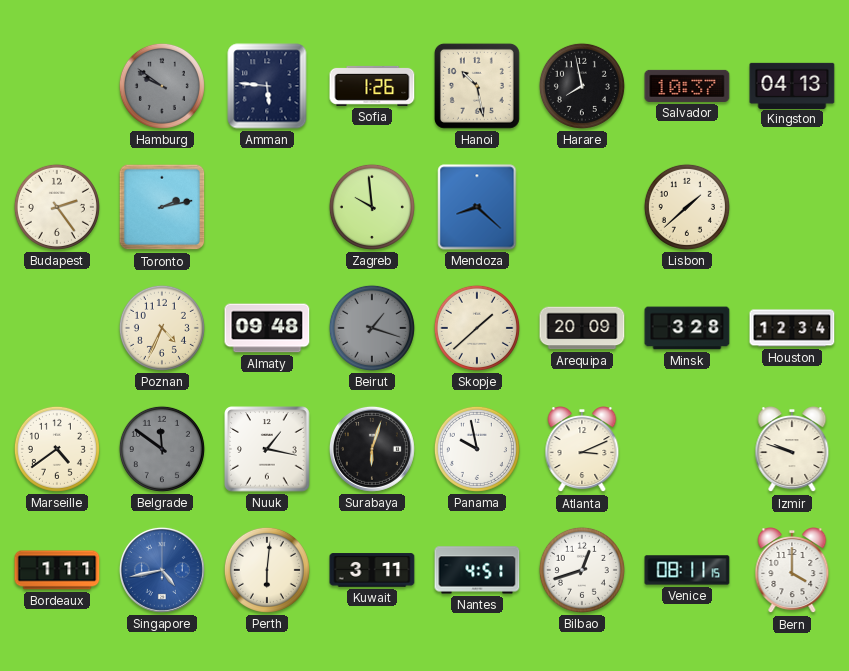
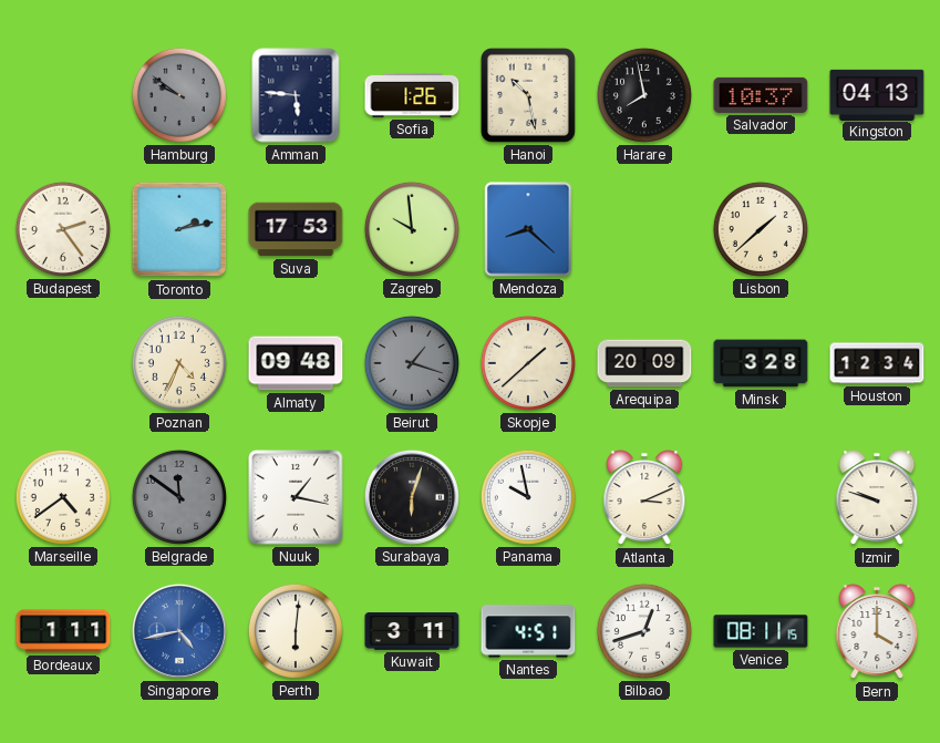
Suva: none -> 17:53 (296, 229)
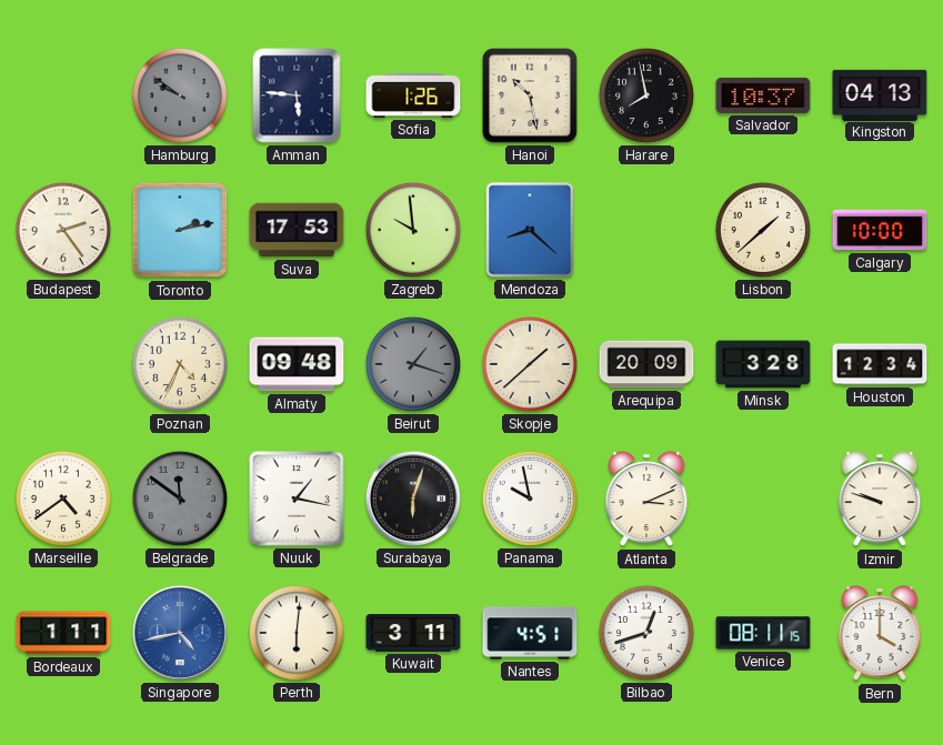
Calgary: none -> 10:00 (880, 230)
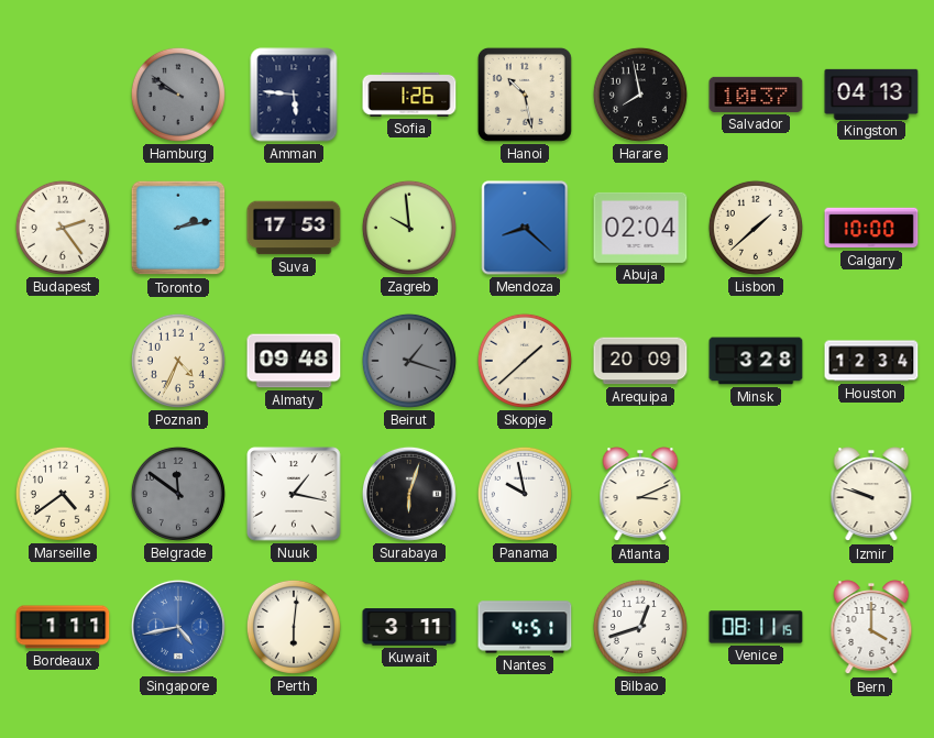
Abuja: none -> 02:04 (640, 228)
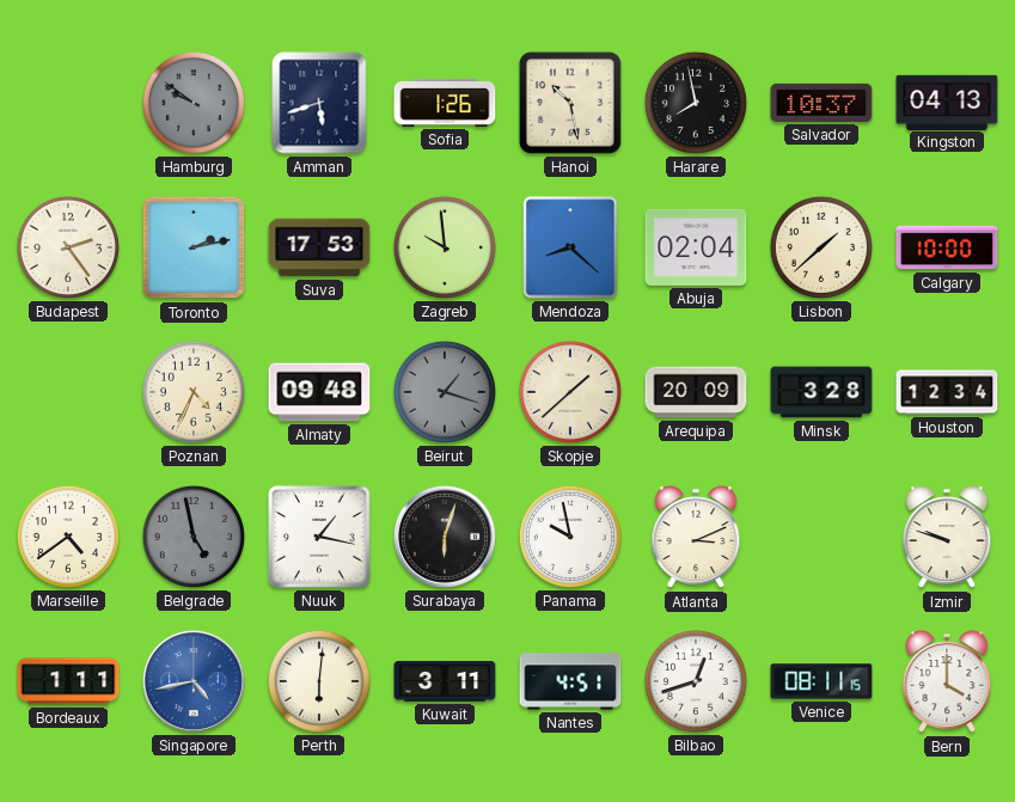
Amman: 5:46 -> 5:42 (319, 103)
Belgrade: 11:51 -> 4:58 (194, 537)
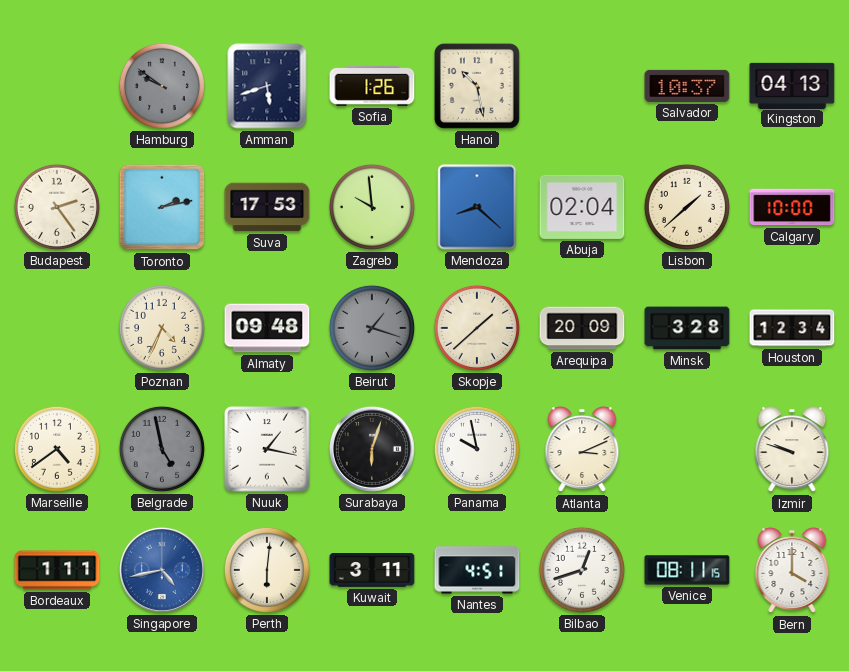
Harare: 7:58 -> none (696, 103)
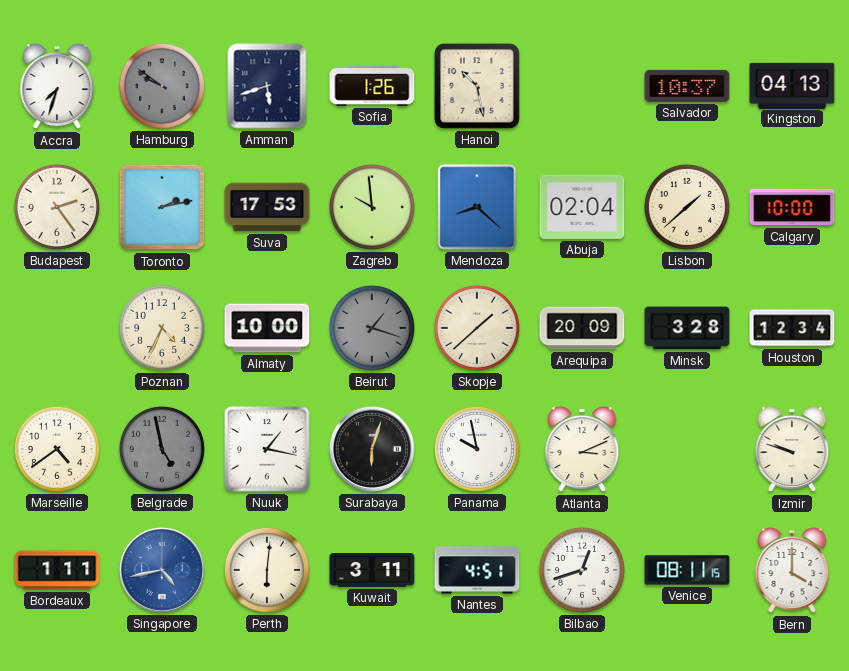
Accra: none -> 7:33 (57, 87)
Almaty: 09:48 -> 10:00 (267, 328)
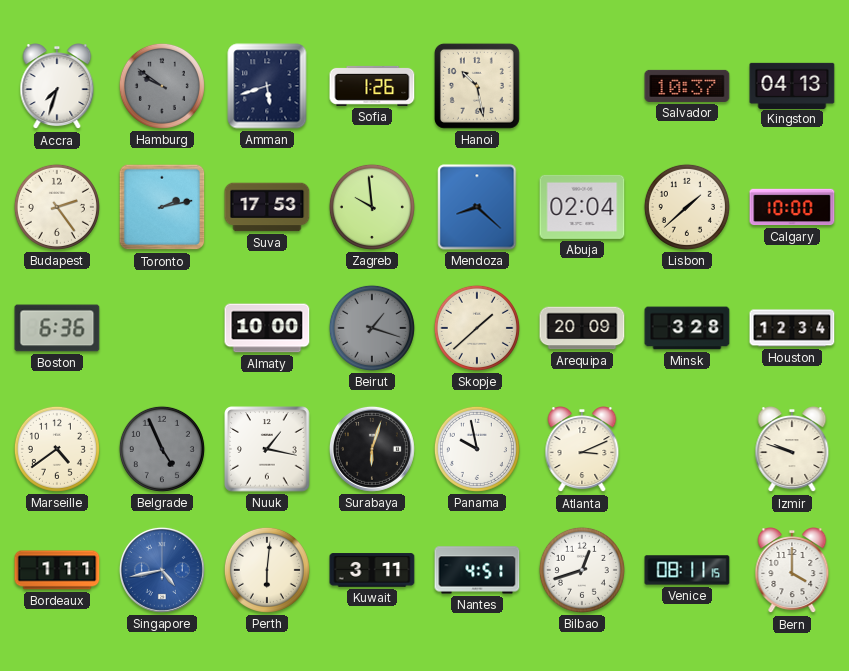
Boston: none -> 6:36 (57, 328)
Poznan: 4:34 -> none (162, 328)
Belgrade: 4:58 -> 4:56 (162, 449)
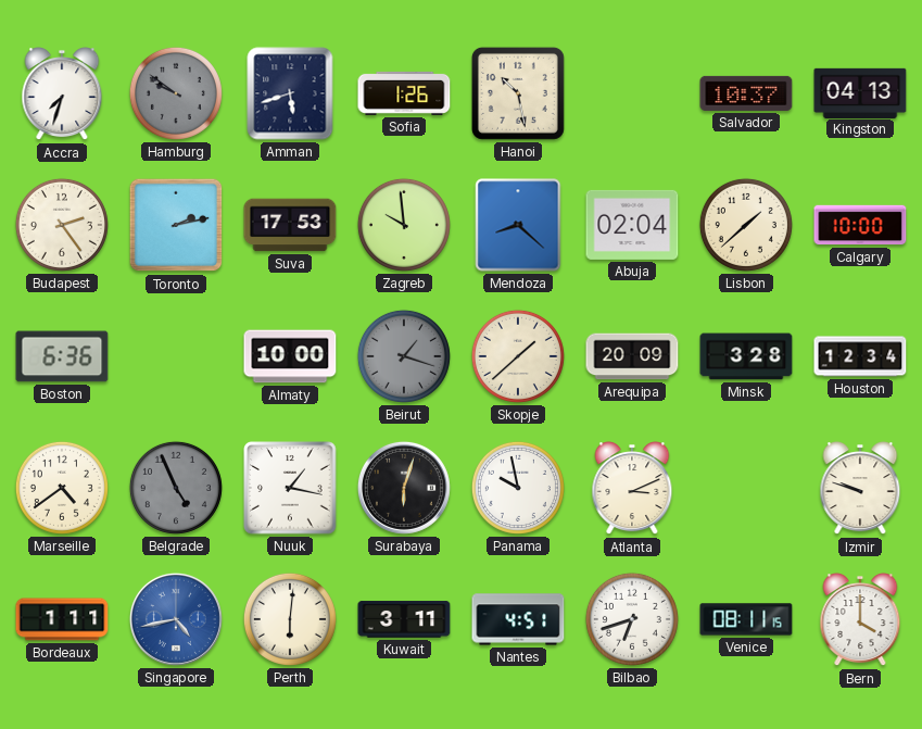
Bilbao: 12:42 -> 6:42 (632, 619)
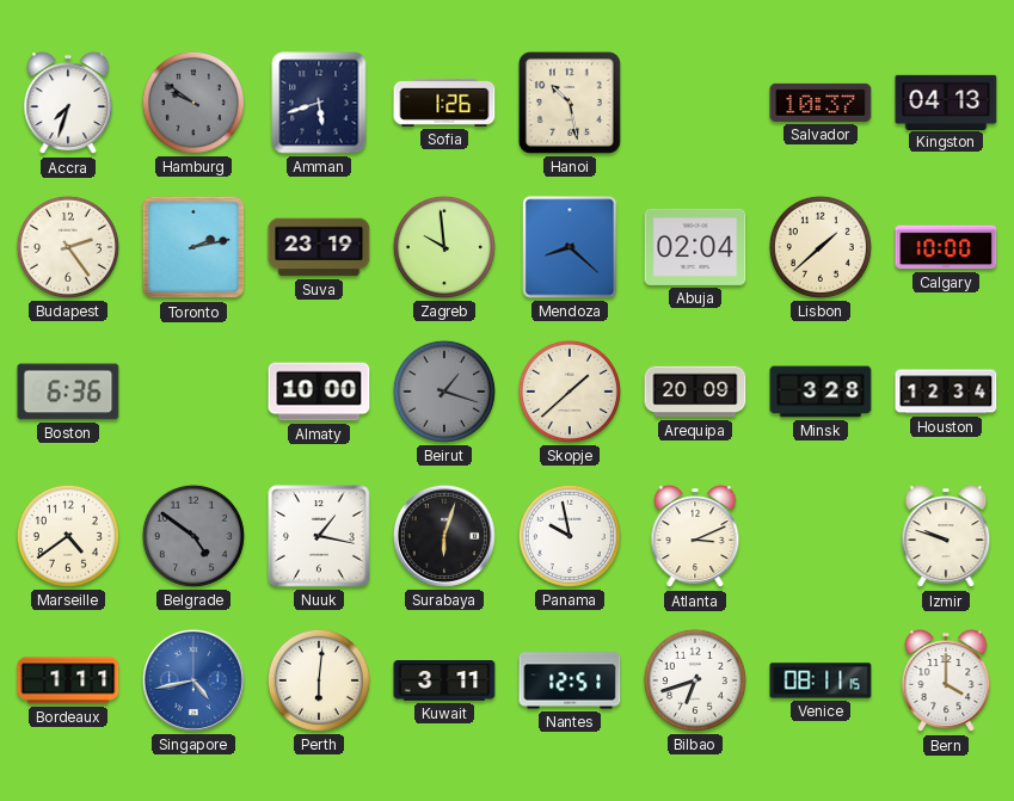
Suva: 17:53 -> 23:19 (319, 247)
Belgrade: 4:56 -> 4:51 (193, 536)
Nantes: 4:51 -> 12:51 (570, 680)
